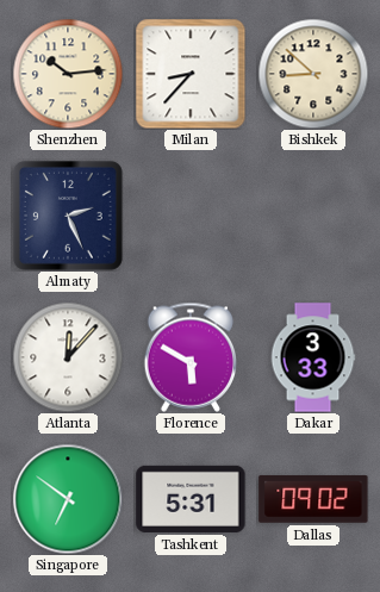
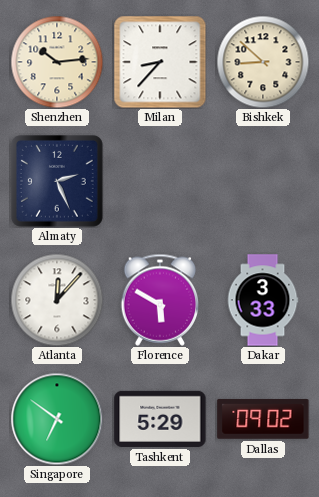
Tashkent: 5:31 -> 5:29 (160, 419)
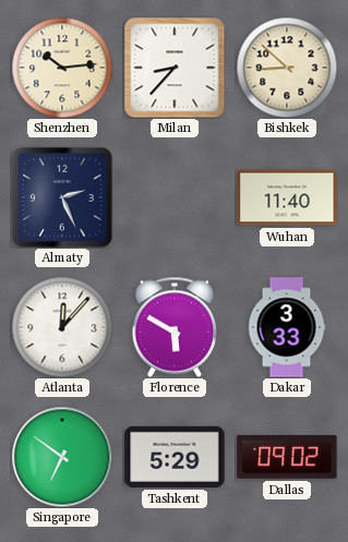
Wuhan: none -> 11:40 (287, 197)
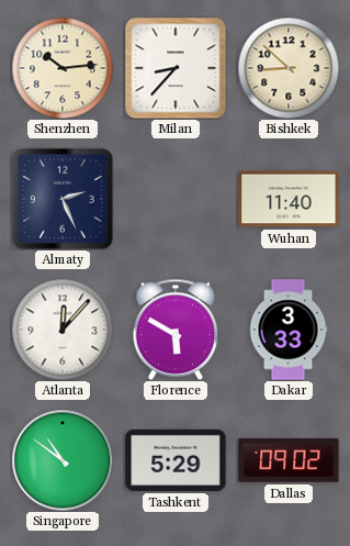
Singapore: 6:51 -> 10:51 (63, 460)
